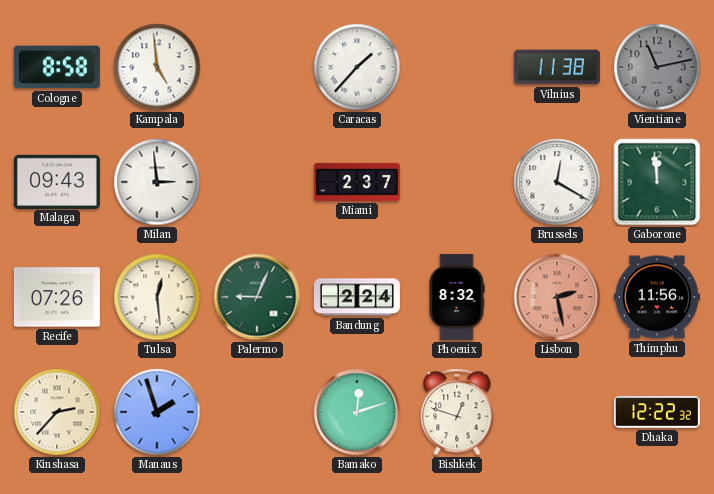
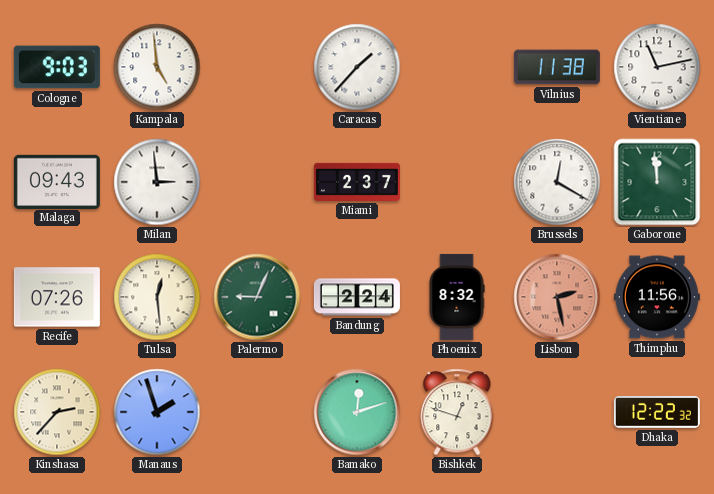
Cologne: 8:58 -> 9:03 (57, 67)
Vientiane dial: grey -> white (657, 67)
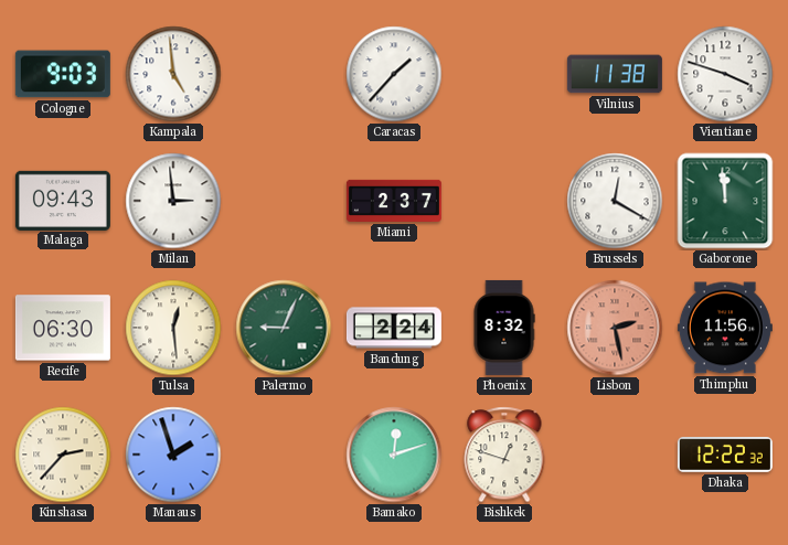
Vientiane: 11:13 -> 3:48 (725, 74)
Recife: 07:26 -> 06:30 (63, 328)
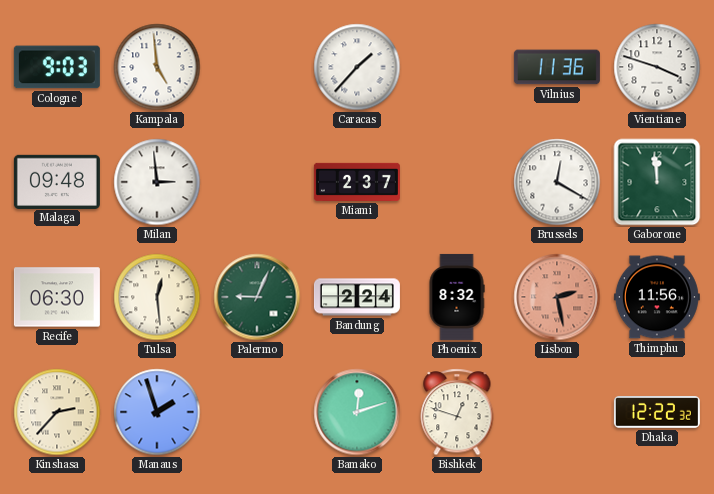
Vilnius: 11:38 -> 11:36 (557, 67)
Malaga: 09:43 -> 09:48 (57, 181)
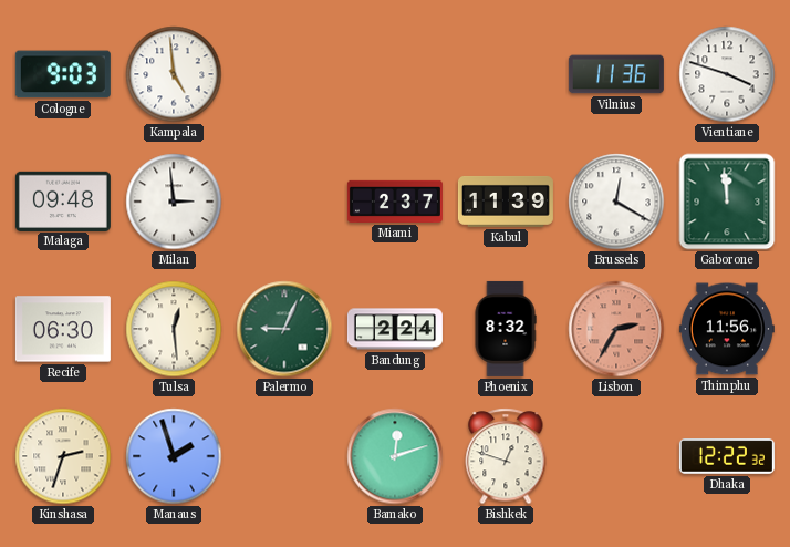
Caracas: 1:37 -> none (357, 67)
Kabul: none -> 11:39 (506, 202)
Lisbon: 2:28 -> 2:35 (616, 329)
Kinshasa: 2:37 -> 2:33 (63, 456)
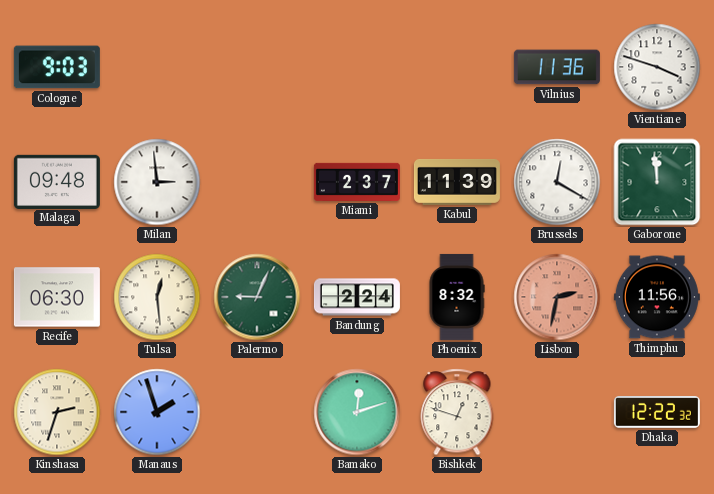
Kampala: 4:59 -> none (174, 74)
Lisbon: 2:35 -> 2:32 (557, 297)
